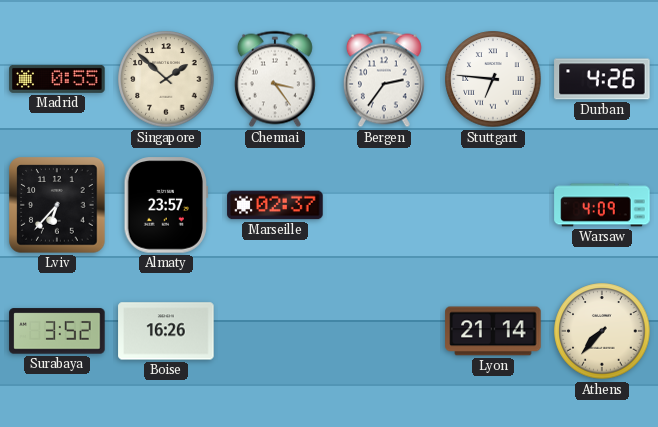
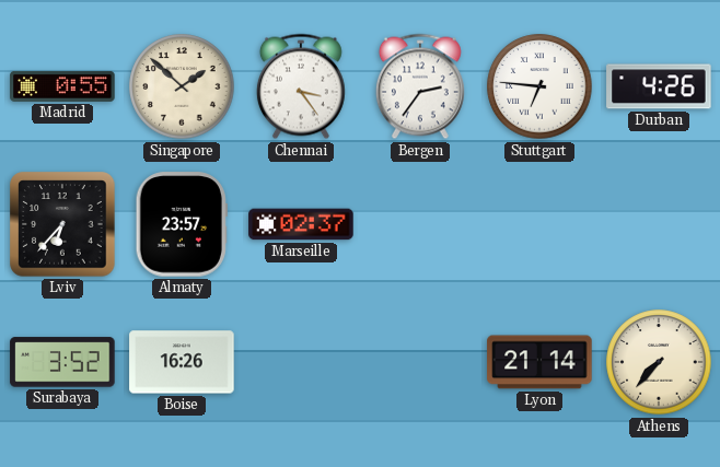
Warsaw: 4:09 -> none (602, 205)
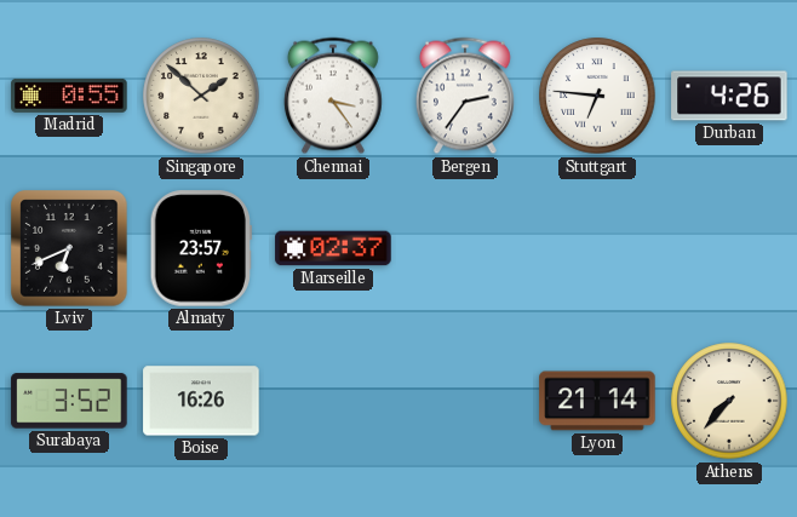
Lviv: 6:37 -> 6:41 (69, 248)
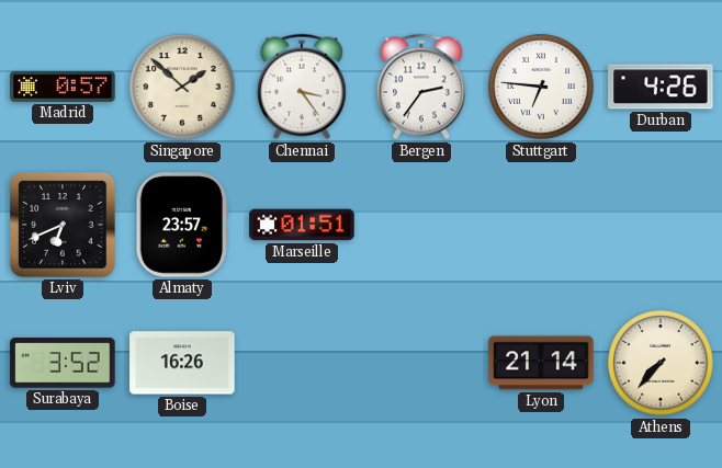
Madrid: 0:55 -> 0:57 (63, 87)
Marseille: 02:37 -> 01:51 (302, 225)
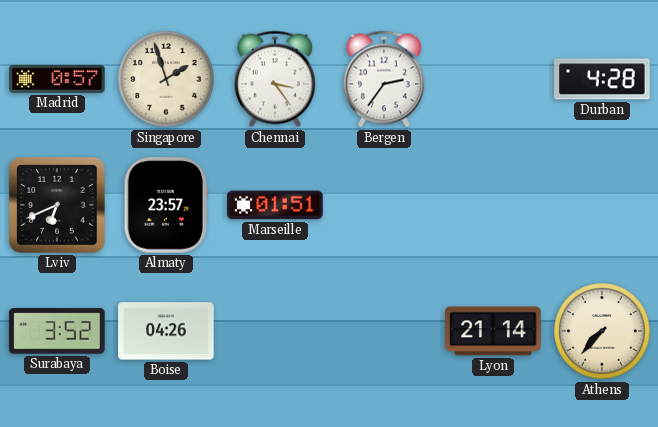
Singapore: 1:52 -> 1:57 (166, 79)
Stuttgart: 6:46 -> none (541, 87)
Durban: 4:26 -> 4:28 (602, 79)
Boise: 16:26 -> 04:26 (166, 331)
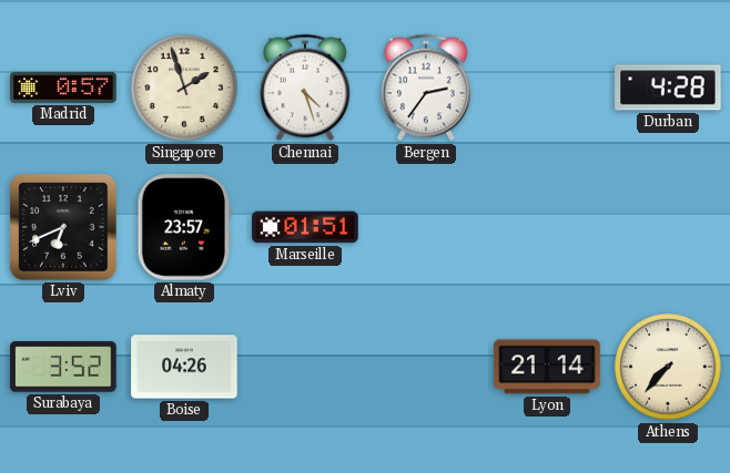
Chennai: 3:24 -> 4:27 (305, 88)
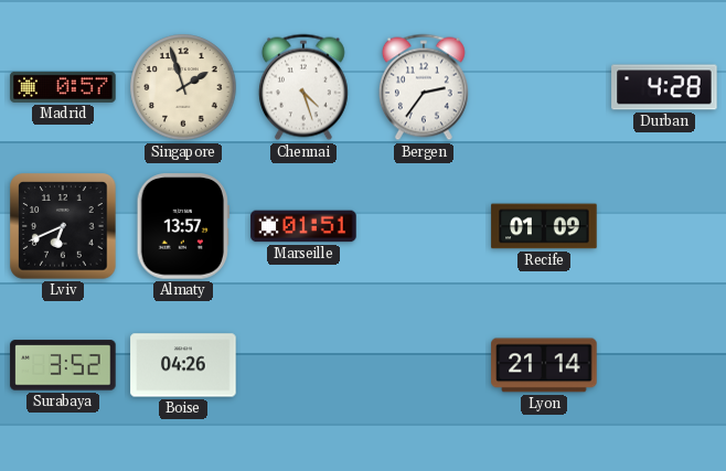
Almaty: 23:57 -> 13:57 (183, 226)
Recife: none -> 01:09 (544, 226)
Athens: 7:37 -> none (668, 367)
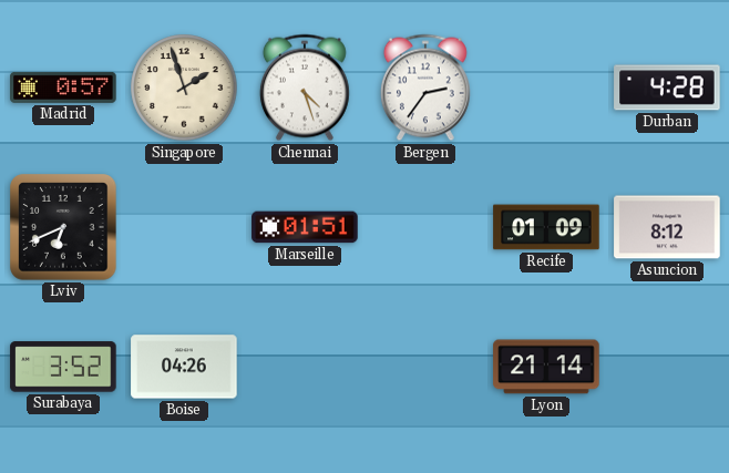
Almaty: 13:57 -> none (183, 226)
Asuncion: none -> 8:12 (667, 227)
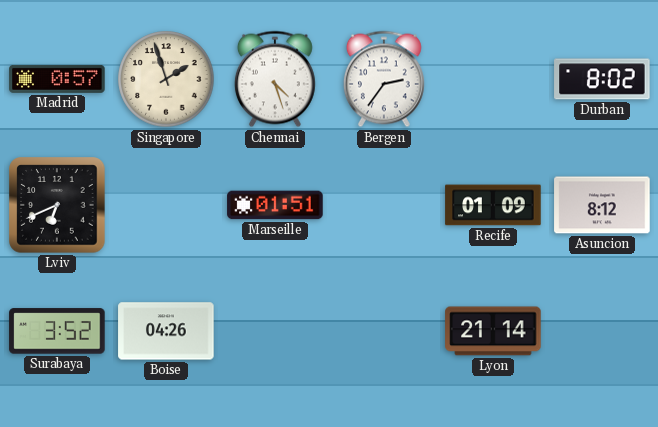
Durban: 4:28 -> 8:02 (602, 79)
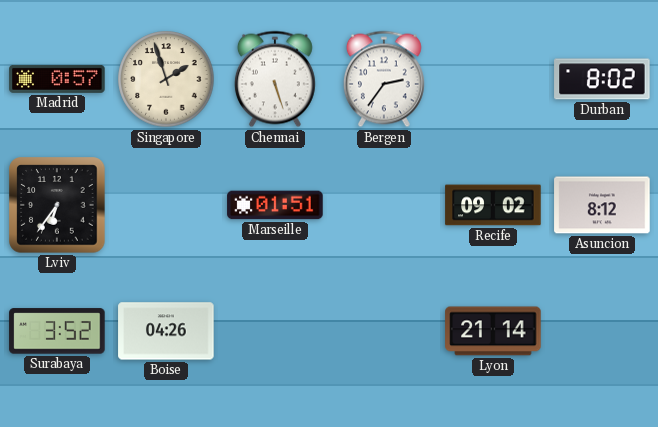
Chennai: 4:27 -> 5:27 (275, 79)
Lviv: 6:41 -> 6:36 (57, 205)
Recife: 01:09 -> 09:02 (493, 205)
